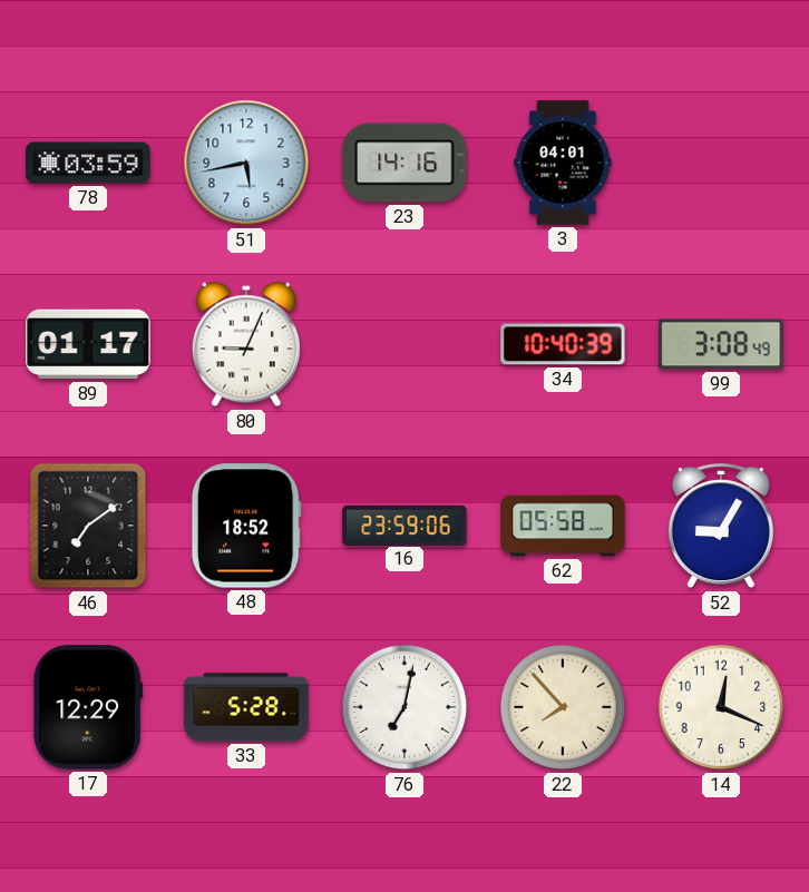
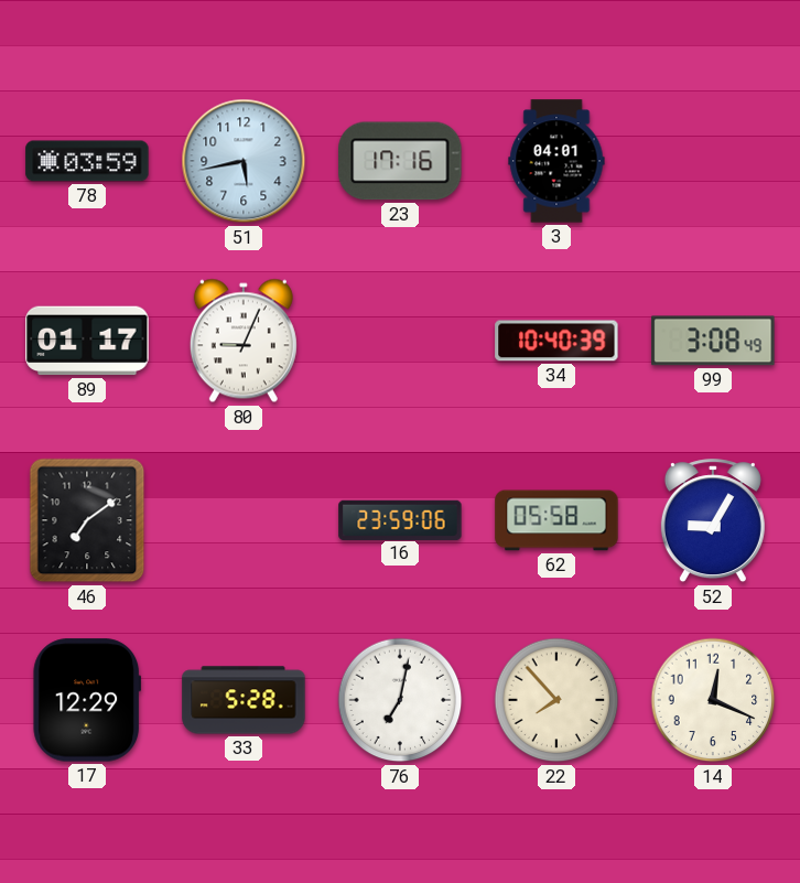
23: 14:16 -> 17:16 (400, 161)
48: 18:52 -> none (246, 526)
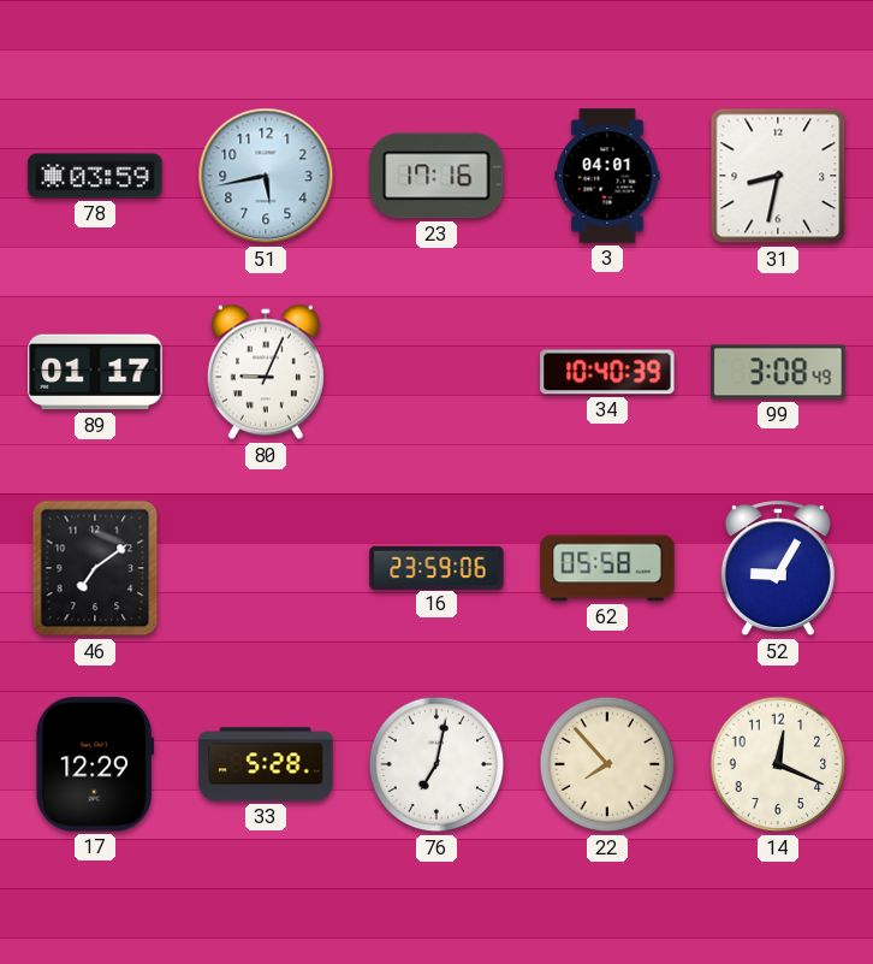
31: none -> 8:32 (778, 176)
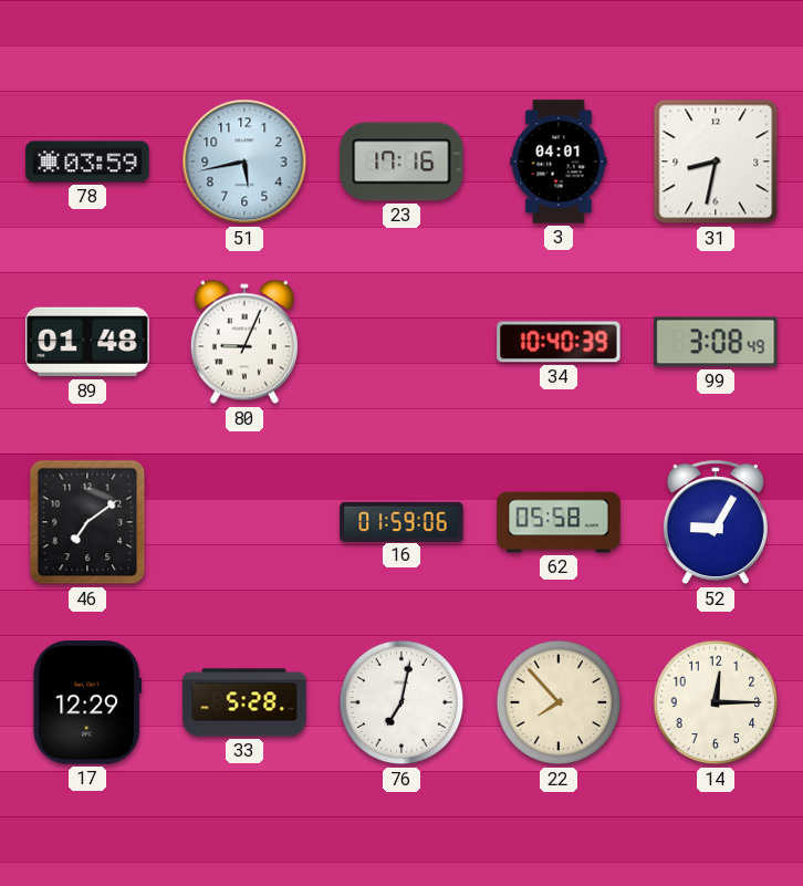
89: 01:17 -> 01:48 (87, 342)
16: 23:59 -> 01:59 (401, 521)
14: 12:19 -> 12:15 (716, 702)
